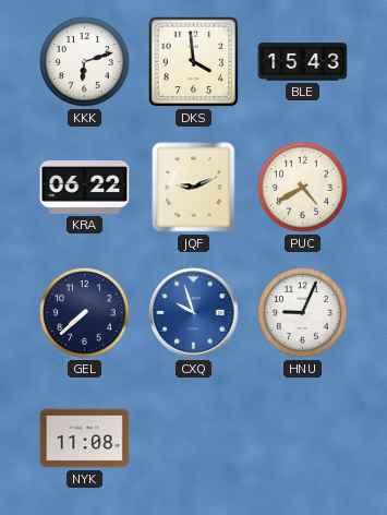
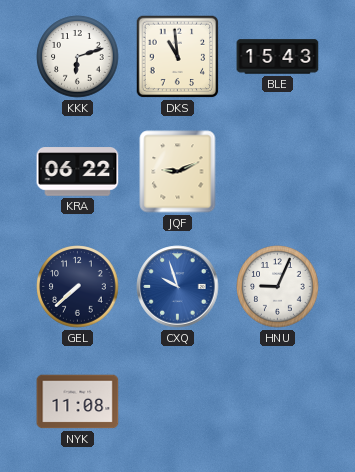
DKS: 3:59 -> 10:59 (178, 57)
PUC: 4:40 -> none (303, 188)
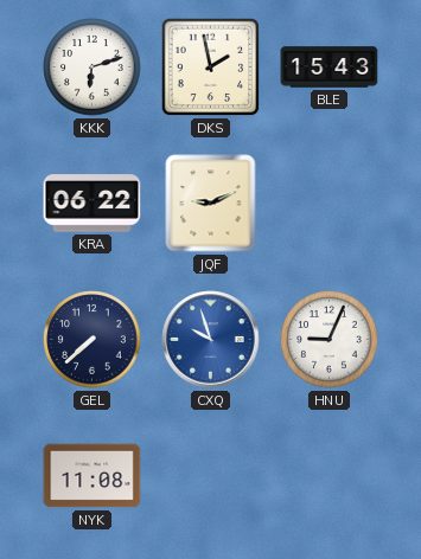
DKS: 10:59 -> 1:58 (211, 68)
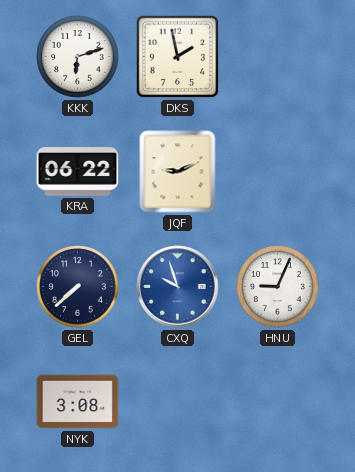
BLE: 15:43 -> none (330, 68)
NYK: 11:08 -> 3:08 (78, 402)
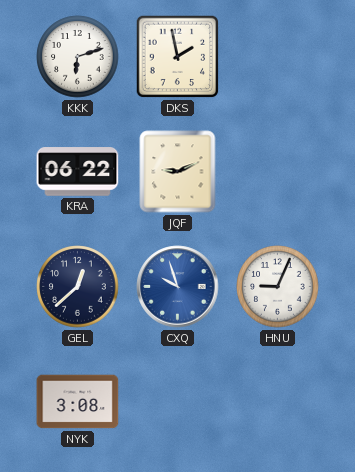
GEL: 7:38 -> 12:38 (78, 287)
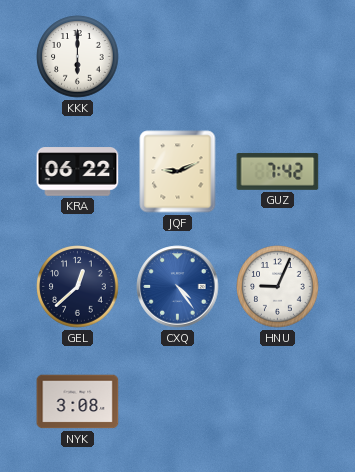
KKK: 6:12 -> 6:00 (78, 57)
DKS: 1:58 -> none (178, 57)
GUZ: none -> 7:42 (278, 171)
CXQ: 9:57 -> 4:24 (178, 287)
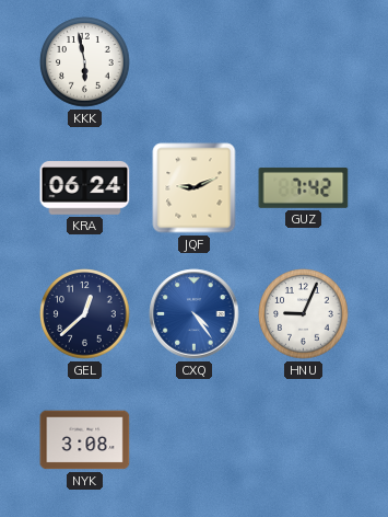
KKK: 6:00 -> 5:58 (85, 62)
KRA: 06:22 -> 06:24 (85, 188)
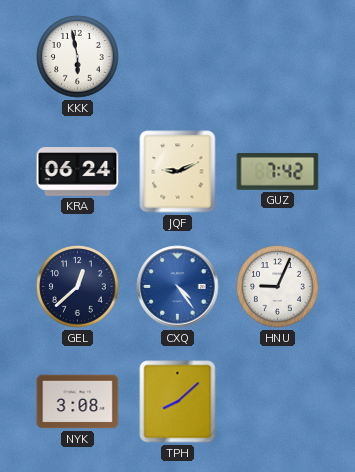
TPH: none -> 8:08 (178, 402)
